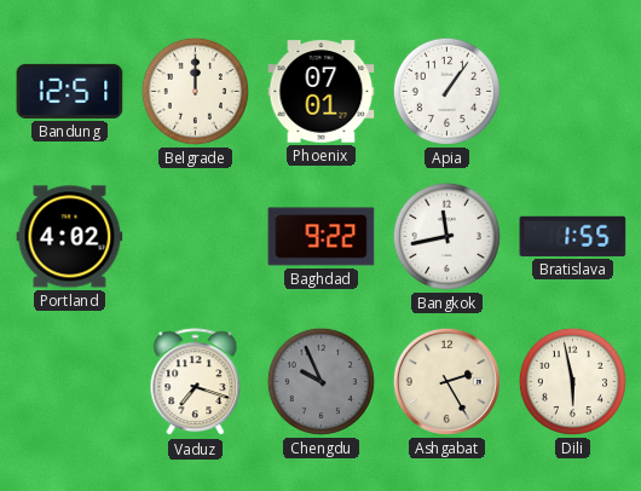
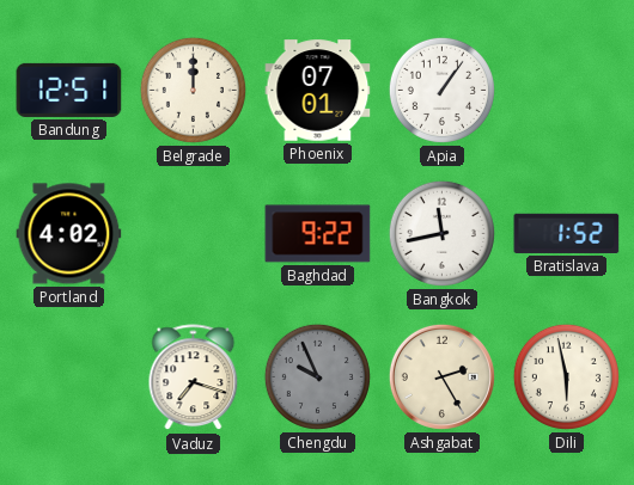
Bratislava: 1:55 -> 1:52 (567, 233)
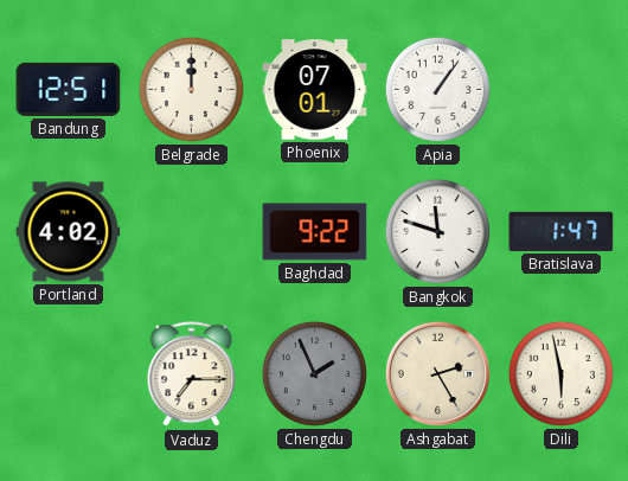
Bangkok: 11:43 -> 11:48 (437, 231)
Bratislava: 1:52 -> 1:47 (562, 231)
Vaduz: 7:18 -> 7:15 (192, 374)
Chengdu: 9:56 -> 1:56 (314, 373)
